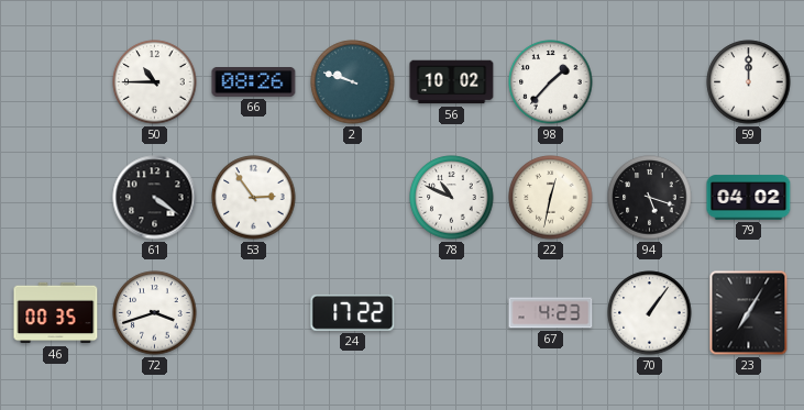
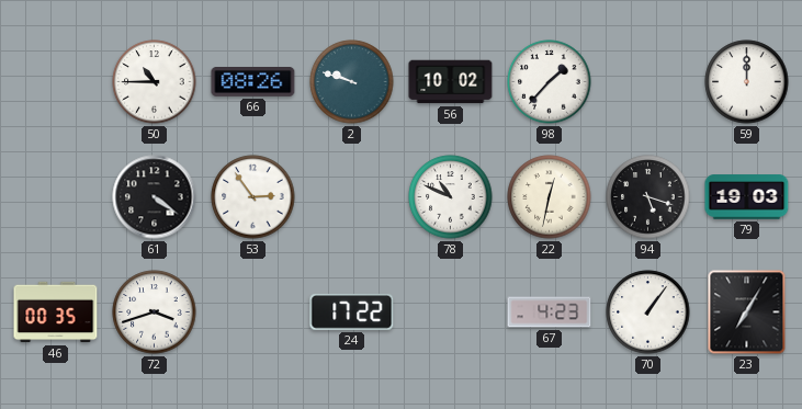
79: 04:02 -> 19:03 (747, 197)
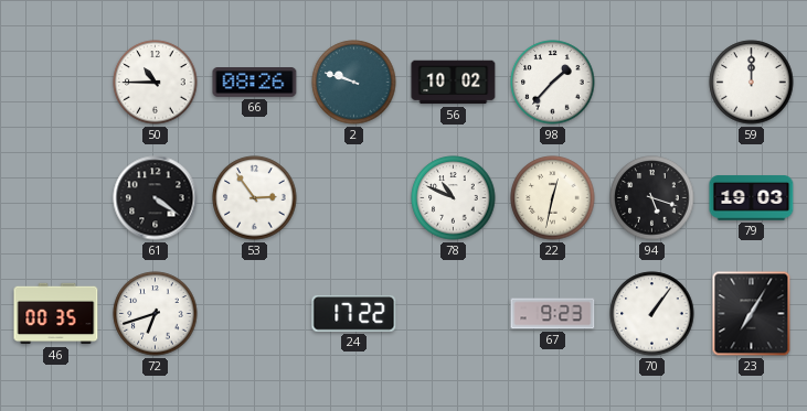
72: 3:42 -> 6:42 (156, 314)
67: 4:23 -> 9:23 (553, 314)
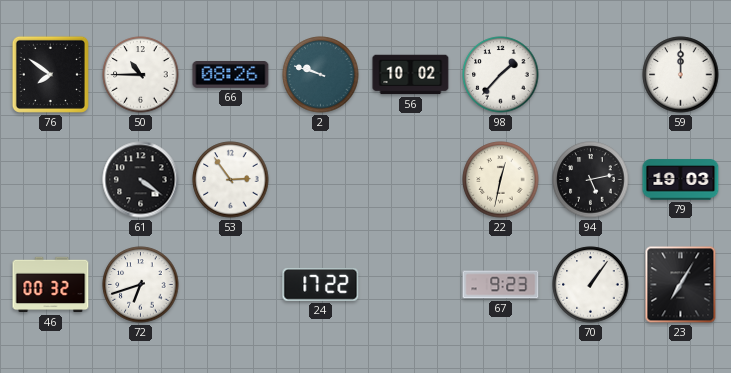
76: none -> 7:51 (50, 74)
78: 10:49 -> none (454, 198)
94: 5:18 -> 5:13 (591, 180)
46: 00:35 -> 00:32 (51, 285)
